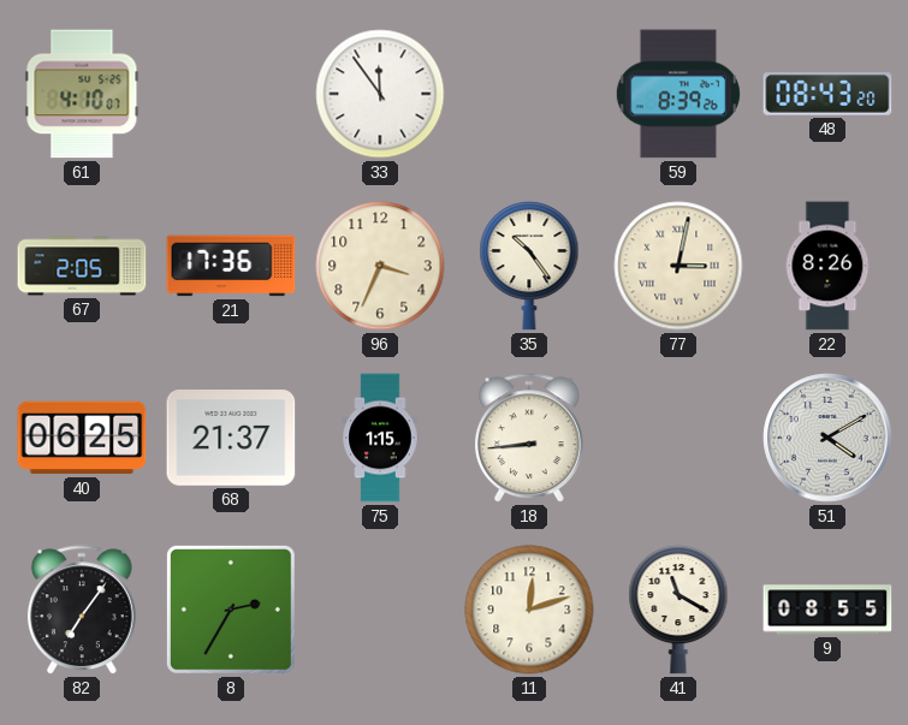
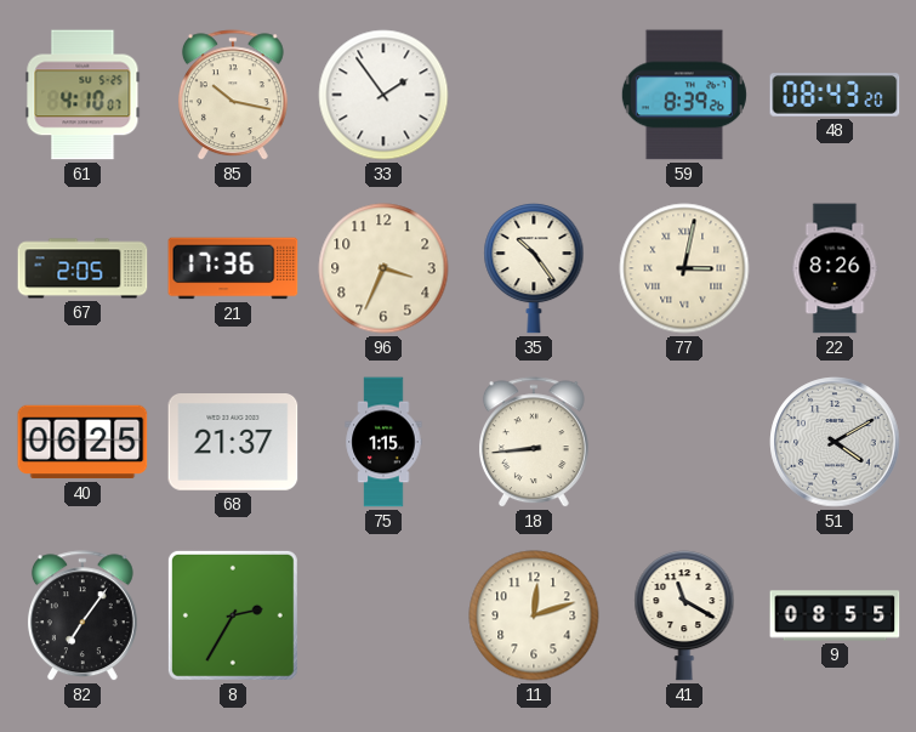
85: none -> 10:17 (233, 96)
33: 11:54 -> 1:54 (383, 95)
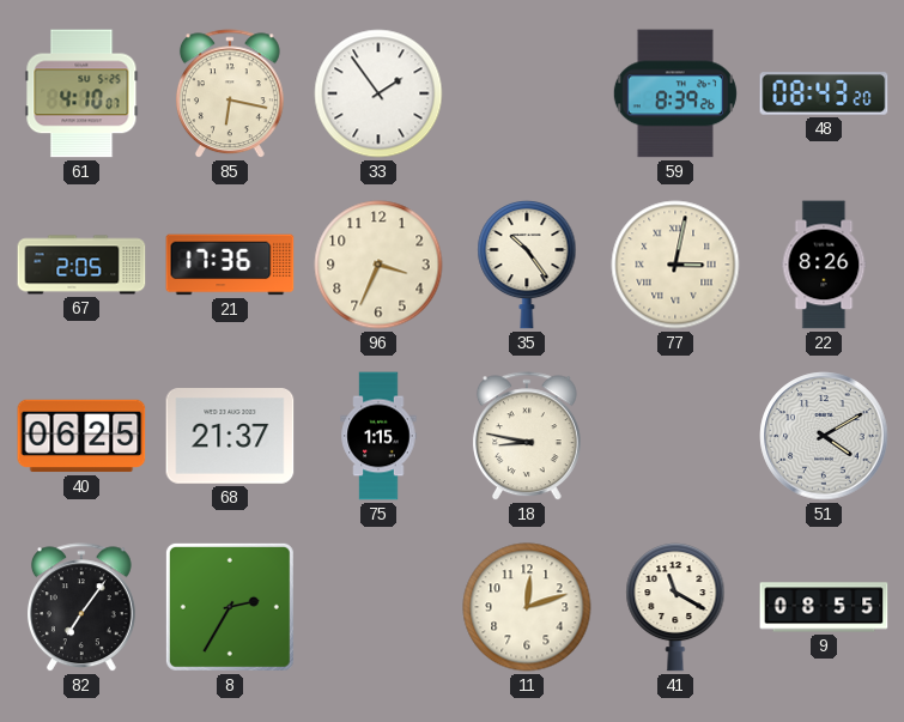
85: 10:17 -> 6:17 (230, 95)
18: 8:44 -> 8:47 (527, 437)
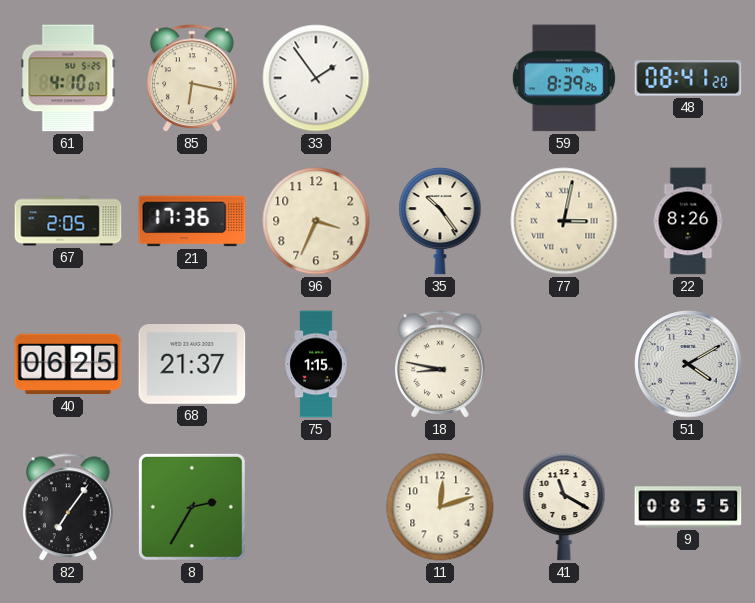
48: 08:43 -> 08:41 (688, 78)
